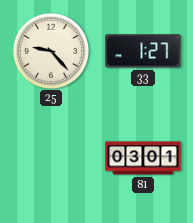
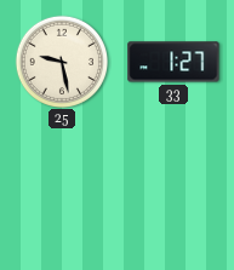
25: 9:23 -> 9:28 (61, 61)
81: 03:01 -> none (143, 158)
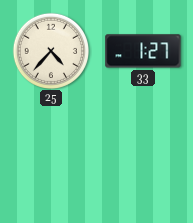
25: 9:28 -> 4:37 (50, 50)
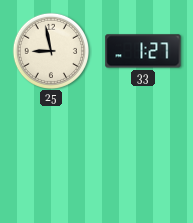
25: 4:37 -> 8:58 (50, 50)
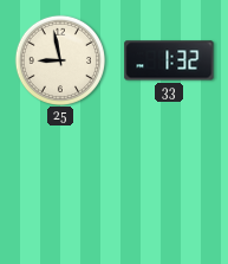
33: 1:27 -> 1:32 (169, 60)
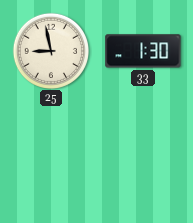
33: 1:32 -> 1:30 (143, 51)
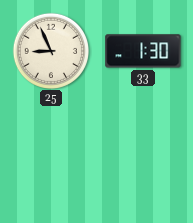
25: 8:58 -> 8:56 (50, 50)
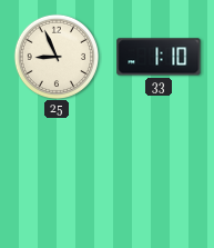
33: 1:30 -> 1:10 (159, 57)
